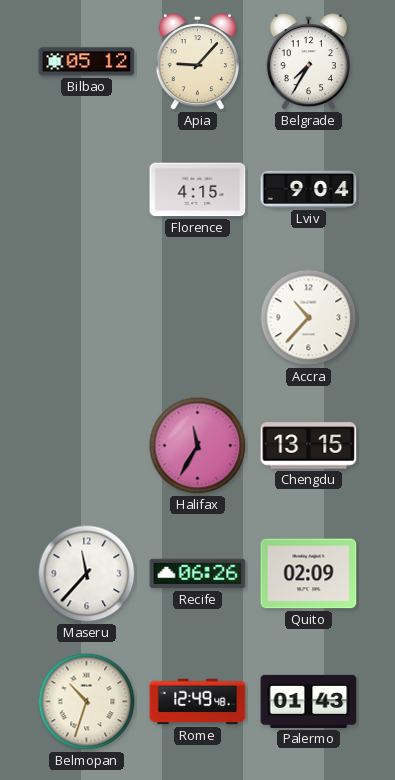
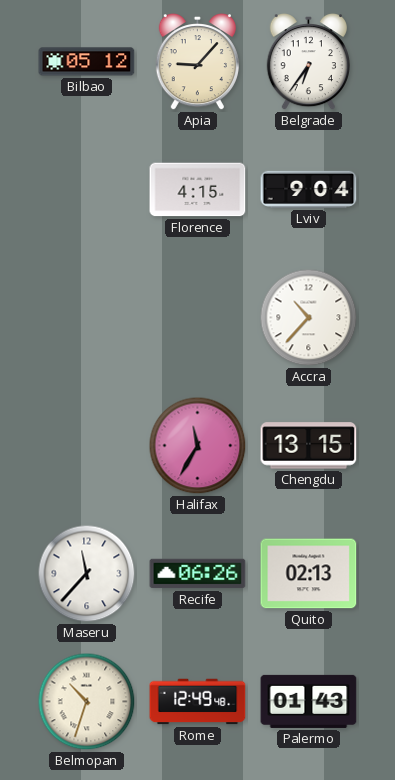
Belgrade: 7:35 -> 6:36 (308, 63)
Quito: 02:09 -> 02:13 (309, 574)
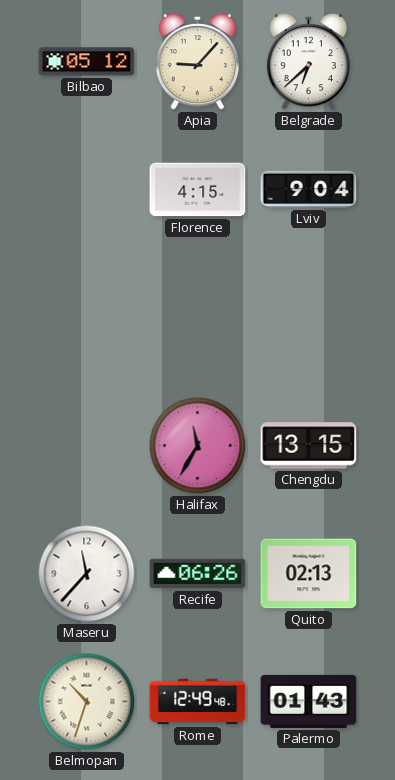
Belgrade: 6:36 -> 6:38 (308, 63)
Accra: 10:37 -> none (309, 318)
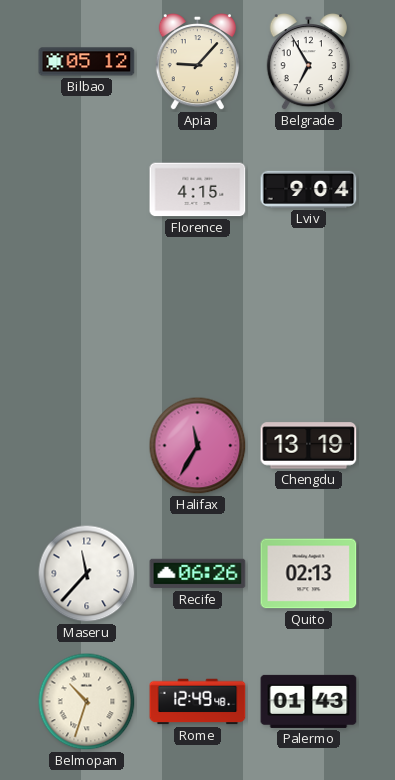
Belgrade: 6:38 -> 6:55 (308, 63)
Chengdu: 13:15 -> 13:19 (309, 446)
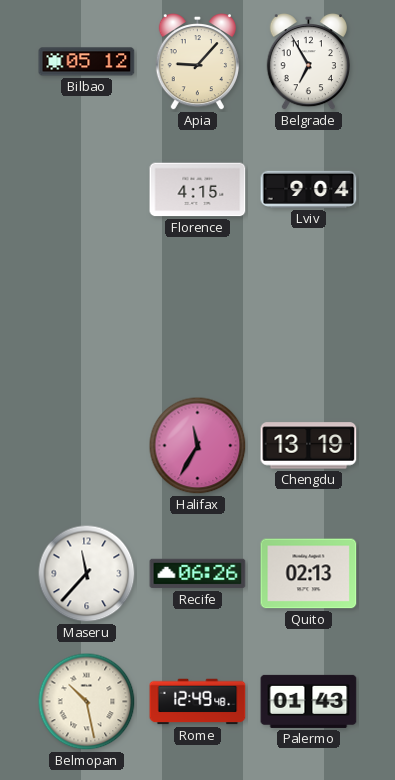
Belmopan: 10:33 -> 10:28 (87, 702)
